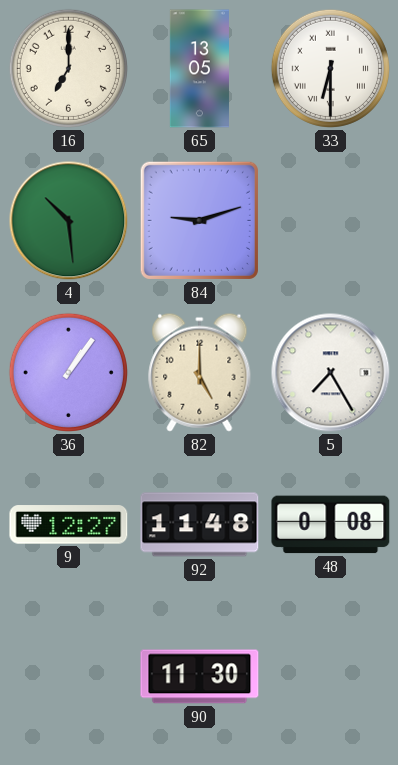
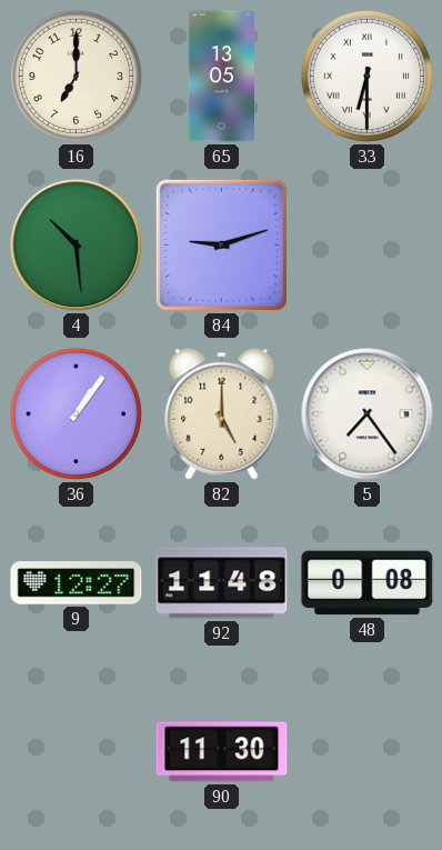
5: 7:25 -> 7:24 (368, 414)
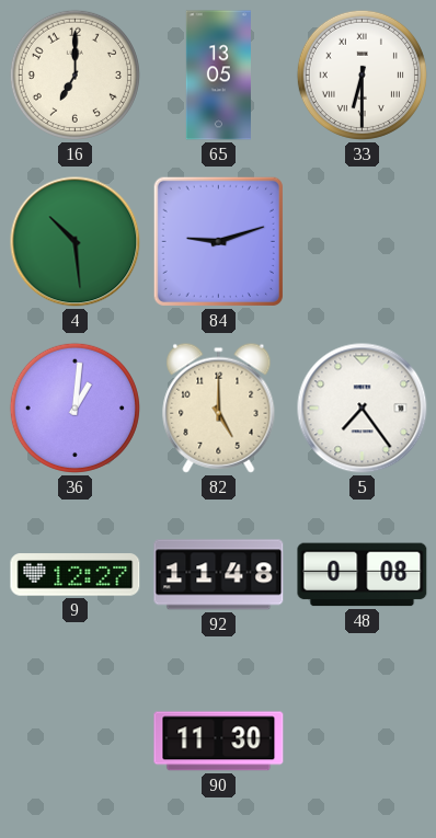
36: 1:06 -> 1:01 (74, 407)
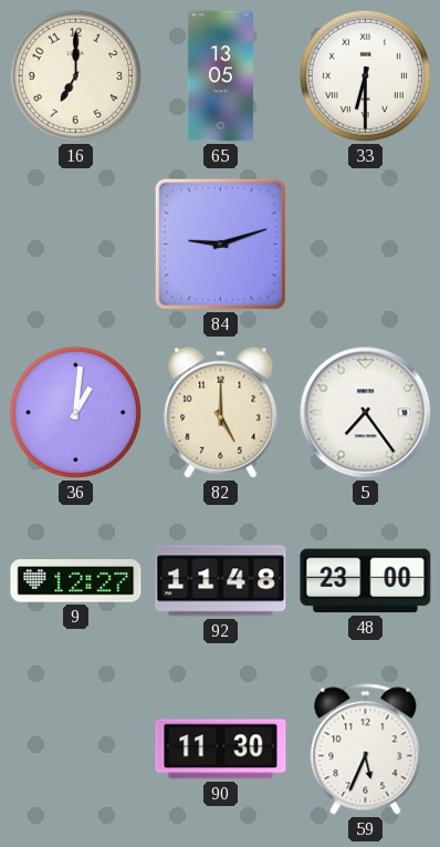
4: 10:29 -> none (76, 242)
48: 0:08 -> 23:00 (366, 581)
59: none -> 5:34 (366, 750)
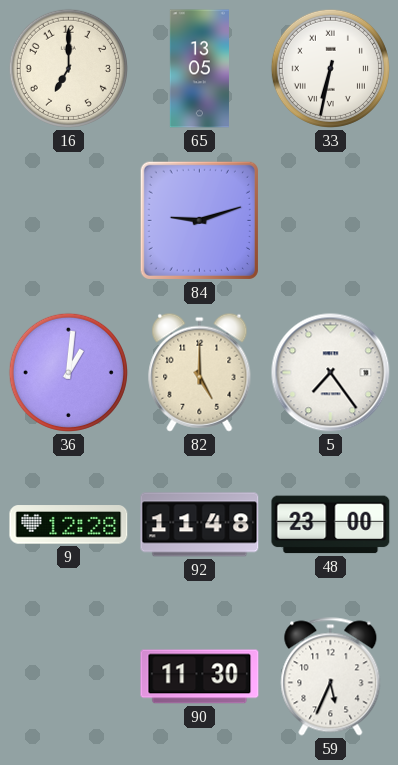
33: 6:30 -> 6:32 (330, 68)
9: 12:27 -> 12:28 (69, 525)
